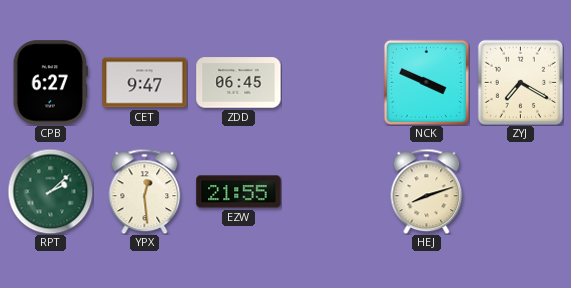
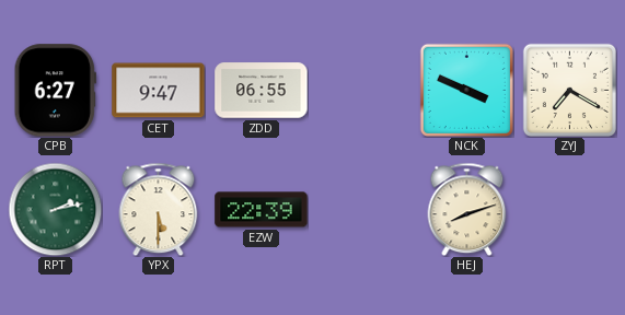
ZDD: 06:45 -> 06:55 (262, 91)
RPT: 2:08 -> 2:13 (55, 209)
YPX: 12:29 -> 5:30 (159, 209)
EZW: 21:55 -> 22:39 (262, 210)
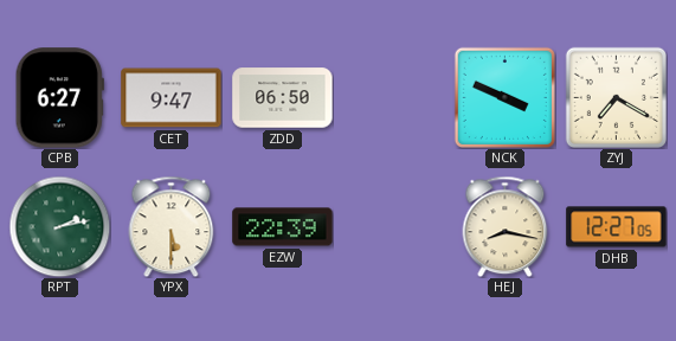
ZDD: 06:55 -> 06:50 (283, 98)
HEJ: 8:12 -> 8:17 (506, 226)
DHB: none -> 12:27 (617, 227)
